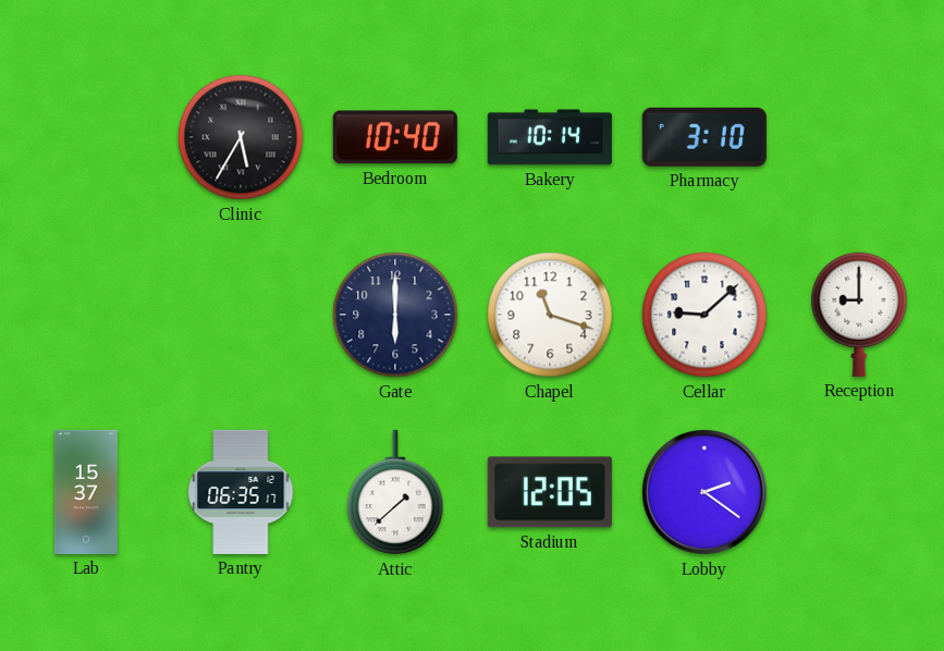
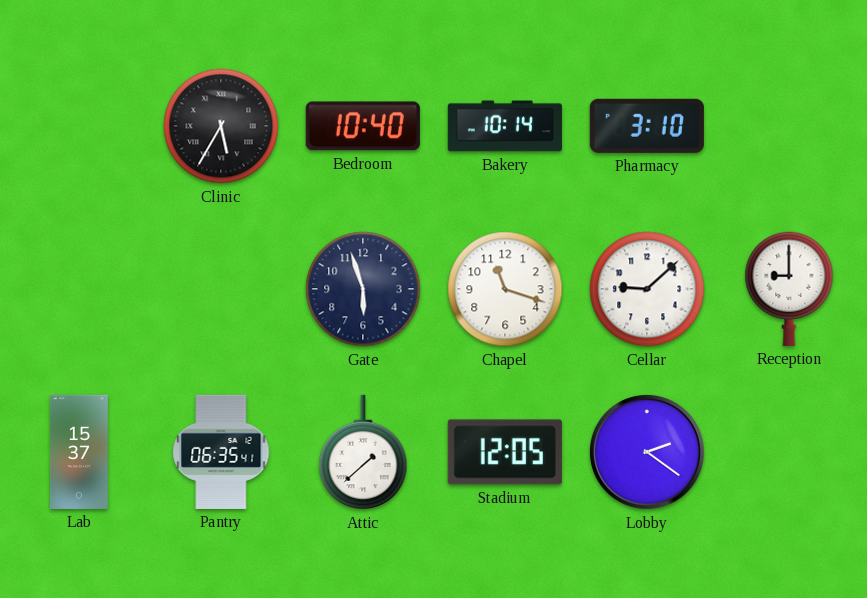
Gate: 6:00 -> 5:57 (363, 289)
Pantry: 06:35:17 -> 06:35:41 (221, 452)
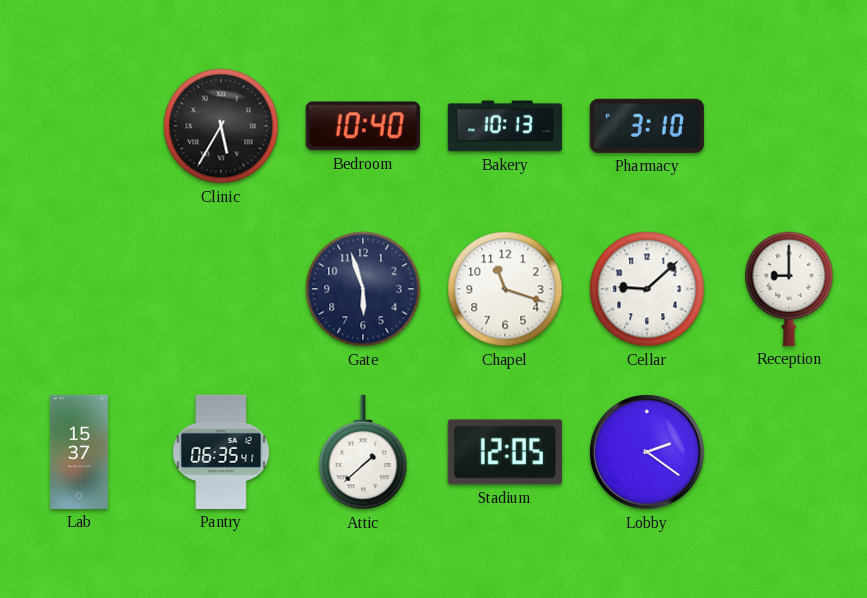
Bakery: 10:14 -> 10:13 (505, 126)
